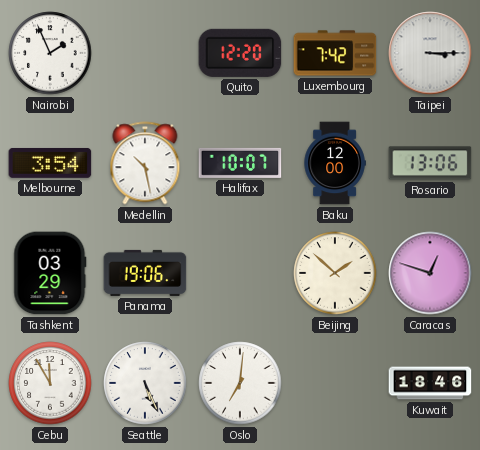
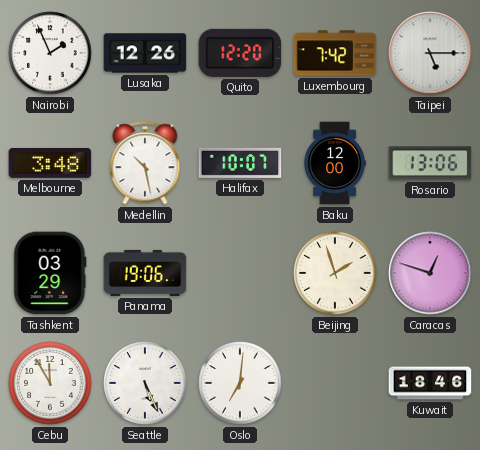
Lusaka: none -> 12:26 (145, 53)
Taipei: 3:15 -> 5:15 (430, 53)
Melbourne: 3:54 -> 3:48 (50, 163)
Beijing: 1:52 -> 1:57 (335, 273)
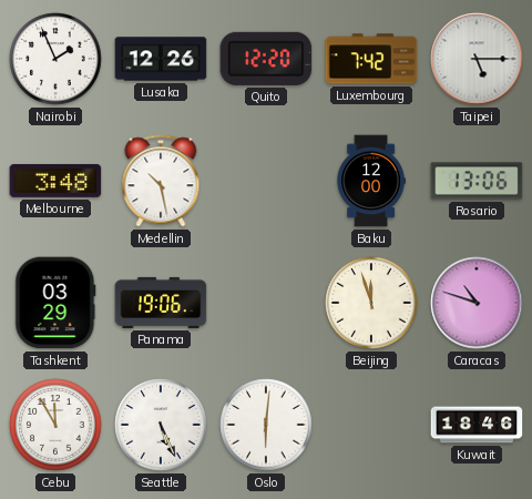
Halifax: 10:07 -> none (240, 163)
Beijing: 1:57 -> 11:57 (371, 303)
Caracas: 12:48 -> 10:48 (477, 303)
Oslo: 7:01 -> 6:01 (266, 425)
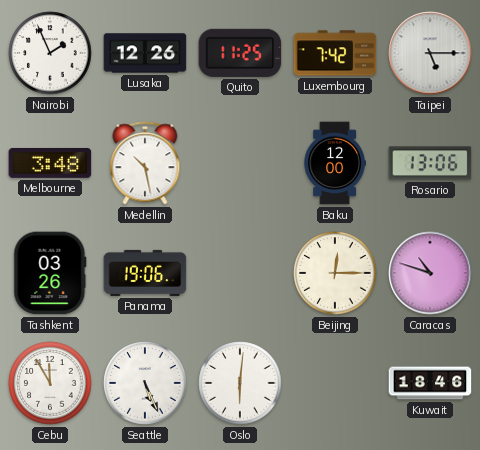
Quito: 12:20 -> 11:25 (240, 53)
Tashkent: 03:29 -> 03:26 (50, 273)
Beijing: 11:57 -> 12:15 (335, 273)
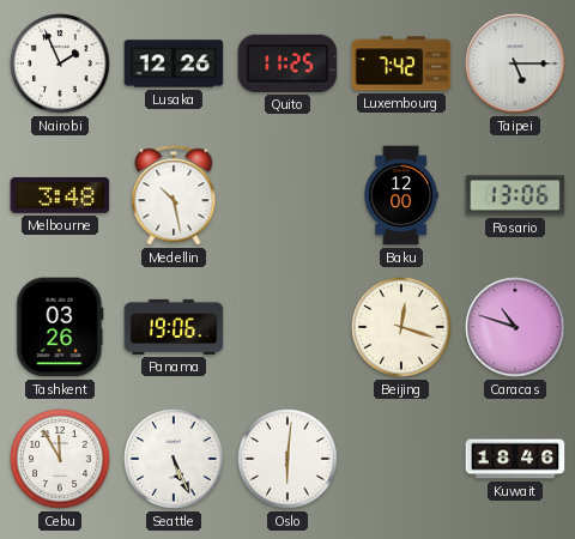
Beijing: 12:15 -> 12:18 (401, 327)
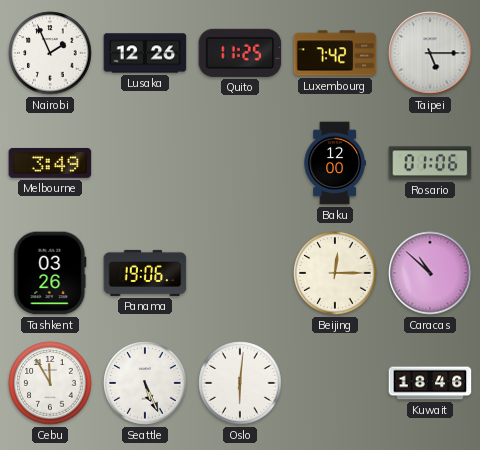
Melbourne: 3:48 -> 3:49 (50, 163)
Medellin: 10:28 -> none (174, 195)
Rosario: 13:06 -> 01:06 (430, 163)
Beijing: 12:18 -> 12:15 (335, 273)
Caracas: 10:48 -> 10:52 (430, 273)
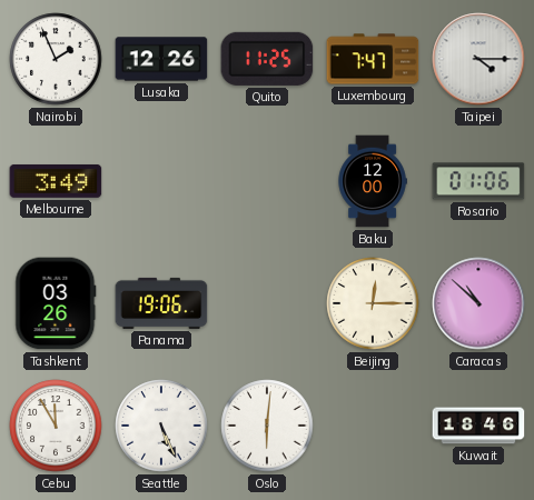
Luxembourg: 7:42 -> 7:47 (373, 59)
Taipei: 5:15 -> 4:15 (478, 59)
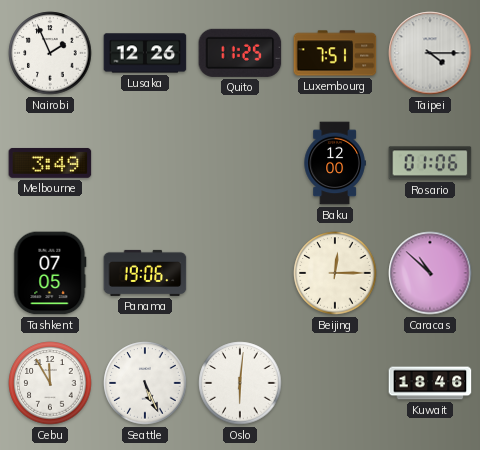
Luxembourg: 7:47 -> 7:51 (335, 53)
Tashkent: 03:26 -> 07:05 (50, 273)
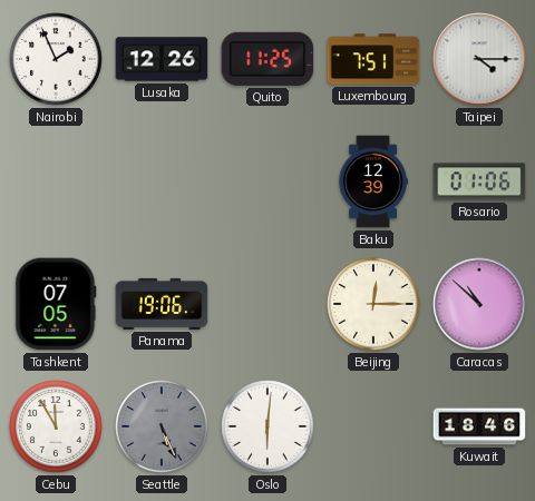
Melbourne: 3:49 -> none (50, 163)
Baku: 12:00 -> 12:39 (373, 181)
Seattle dial: white -> grey (162, 426)
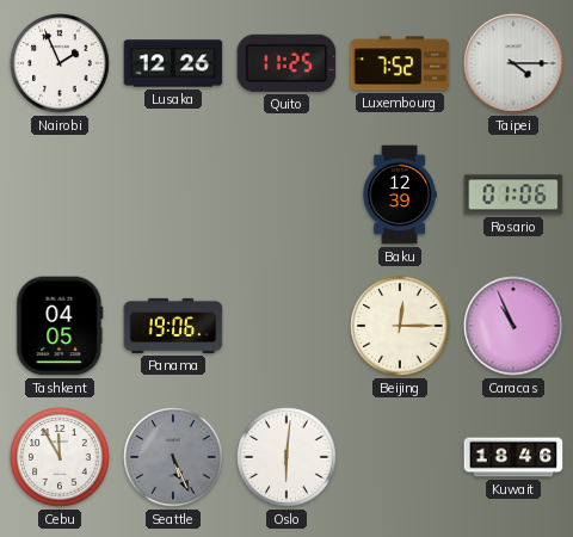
Luxembourg: 7:51 -> 7:52 (400, 63)
Tashkent: 07:05 -> 04:05 (60, 326)
Caracas: 10:52 -> 10:56 (513, 326)
